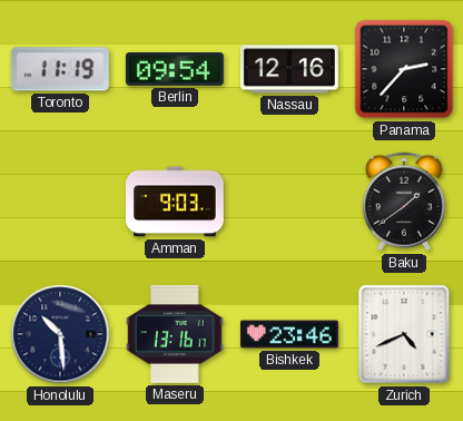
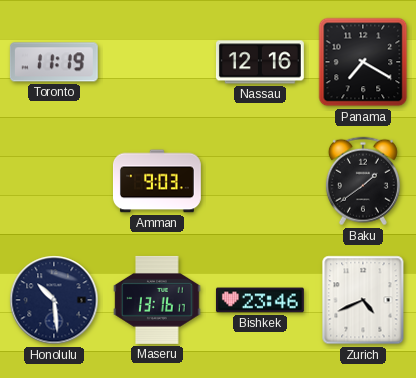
Berlin: 09:54 -> none (175, 70)
Panama: 2:37 -> 7:20 (363, 62)
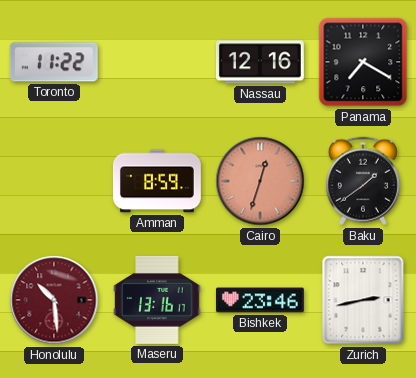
Toronto: 11:19 -> 11:22 (54, 62)
Amman: 9:03 -> 8:59 (157, 181)
Cairo: none -> 12:33 (260, 181)
Honolulu dial: navy -> burgundy (54, 300)
Zurich: 4:41 -> 2:43 (363, 300)
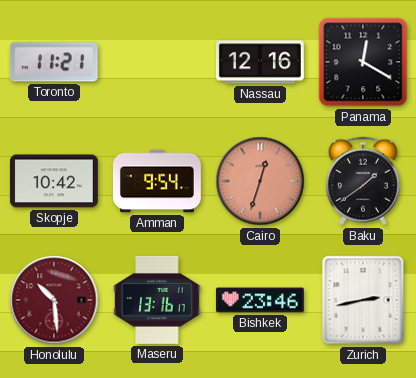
Toronto: 11:22 -> 11:21 (54, 62)
Panama: 7:20 -> 12:20 (363, 62)
Skopje: none -> 10:42 (54, 181)
Amman: 8:59 -> 9:54 (157, 181)
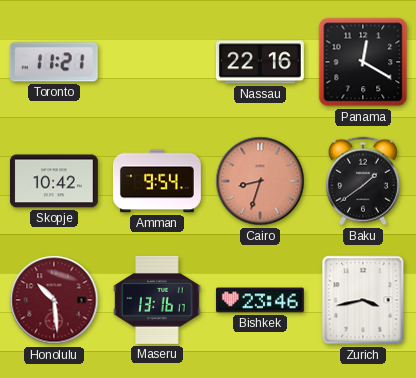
Nassau: 12:16 -> 22:16 (260, 62)
Cairo: 12:33 -> 8:33 (260, 181)
Zurich: 2:43 -> 3:43 (363, 300)
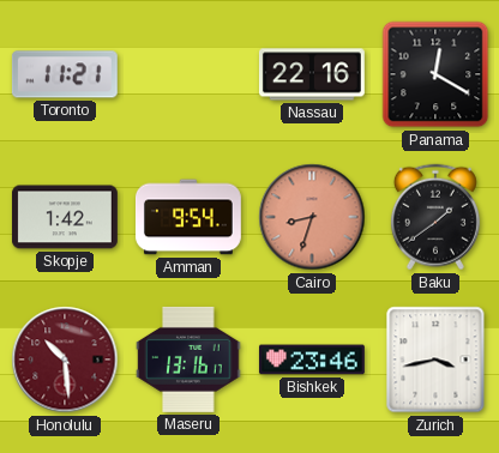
Skopje: 10:42 -> 1:42 (65, 217)
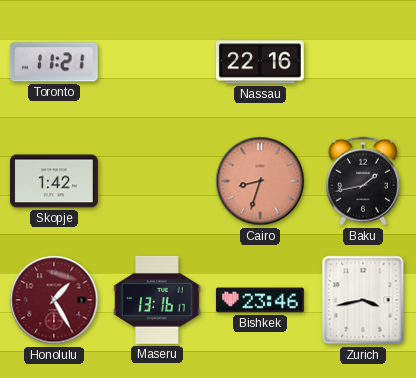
Panama: 12:20 -> none (435, 74)
Amman: 9:54 -> none (188, 217)
Baku: 1:39 -> 1:43 (363, 181)
Honolulu: 10:29 -> 1:25 (54, 300)
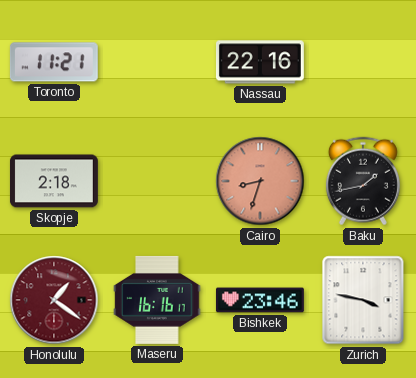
Skopje: 1:42 -> 2:18 (54, 181)
Honolulu: 1:25 -> 1:21 (54, 300)
Maseru: 13:16 -> 16:16 (157, 300)
Zurich: 3:43 -> 3:47 (363, 300)
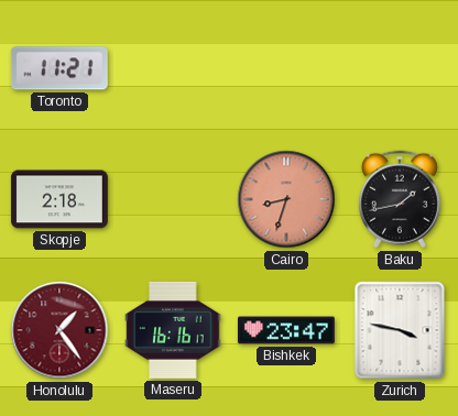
Nassau: 22:16 -> none (260, 62)
Honolulu: 1:21 -> 1:24 (59, 330)
Bishkek: 23:46 -> 23:47 (286, 330)
